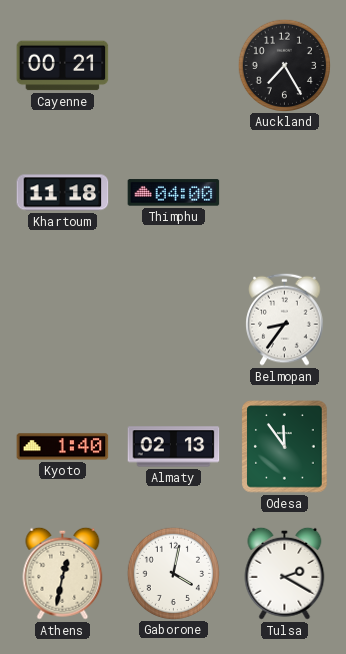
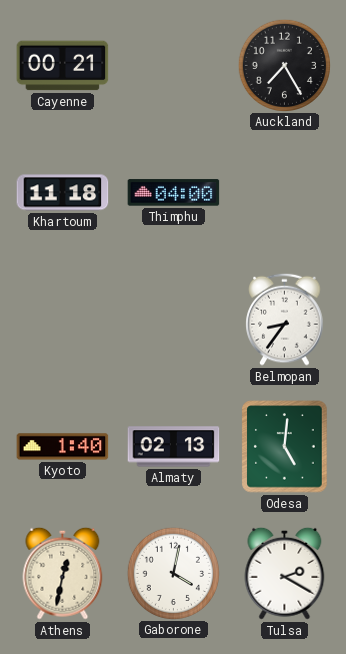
Odesa: 11:54 -> 5:01 (285, 447)
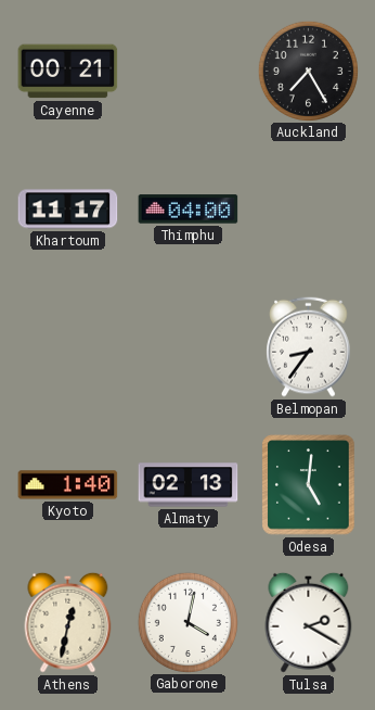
Khartoum: 11:18 -> 11:17 (68, 210)
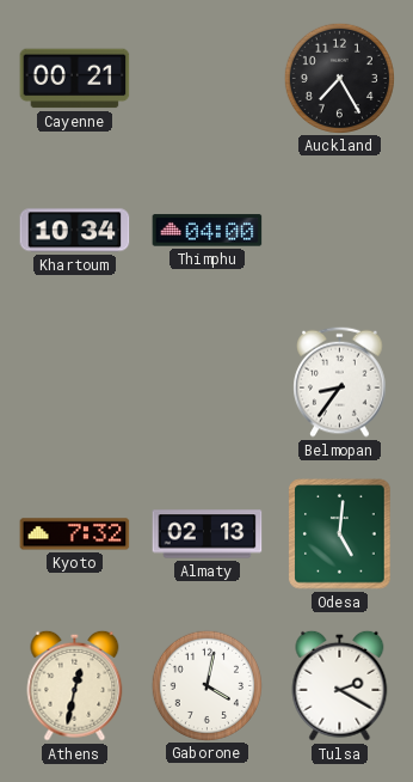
Khartoum: 11:17 -> 10:34 (75, 231)
Kyoto: 1:40 -> 7:32 (75, 534)
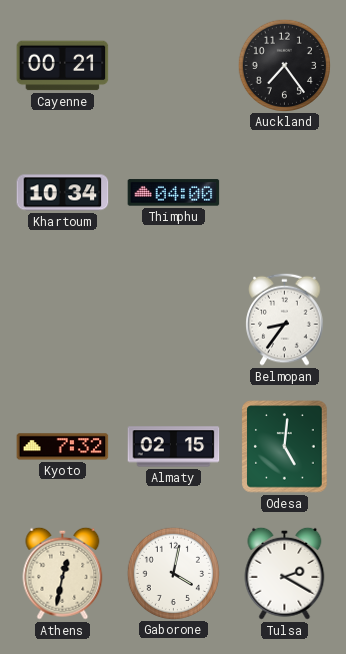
Auckland: 7:25 -> 7:24 (284, 65)
Almaty: 02:13 -> 02:15 (174, 447)
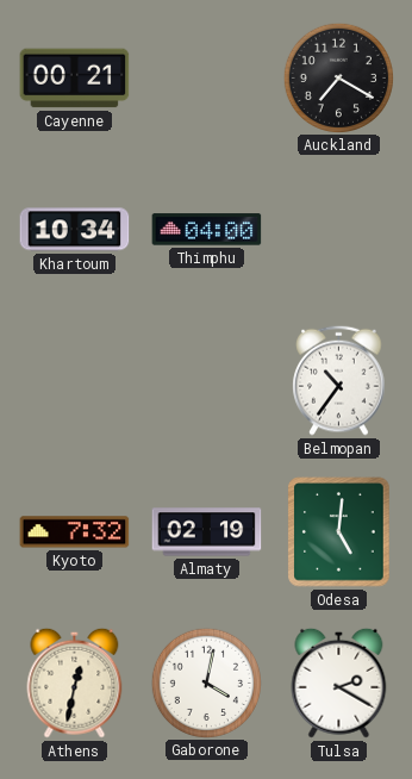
Auckland: 7:24 -> 7:20 (338, 77)
Belmopan: 8:36 -> 10:36 (339, 380)
Almaty: 02:15 -> 02:19 (207, 532)
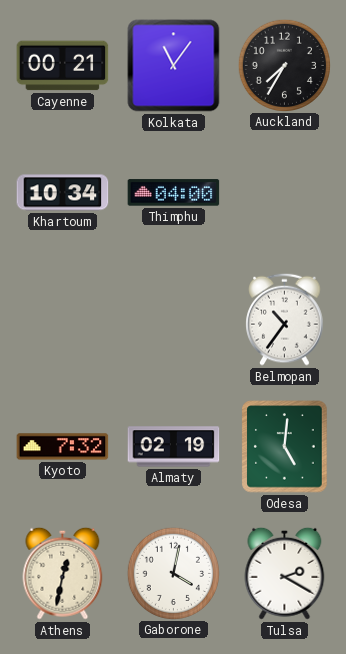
Kolkata: none -> 11:06 (174, 66)
Auckland: 7:20 -> 7:35 (284, 65)
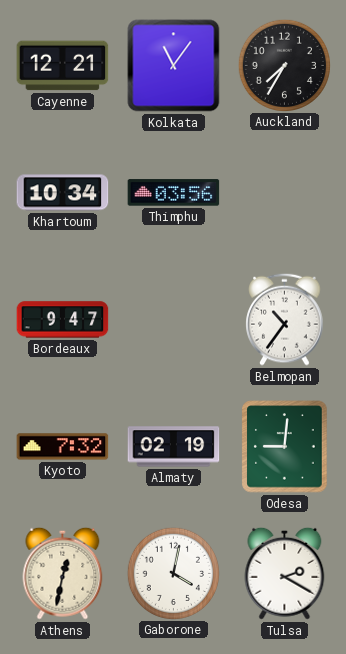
Cayenne: 00:21 -> 12:21 (63, 66)
Thimphu: 04:00 -> 03:56 (174, 193)
Bordeaux: none -> 9:47 (63, 320)
Odesa: 5:01 -> 9:01 (285, 447)
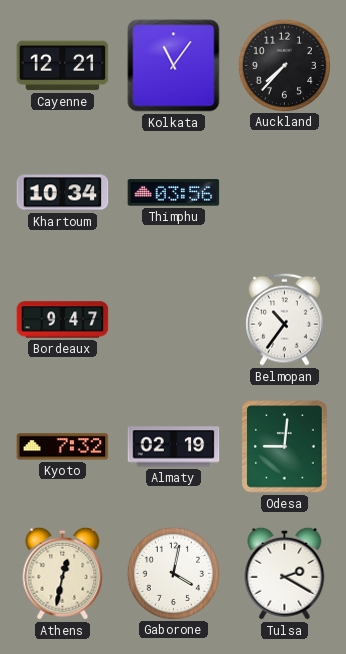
Auckland: 7:35 -> 7:37 (284, 65)
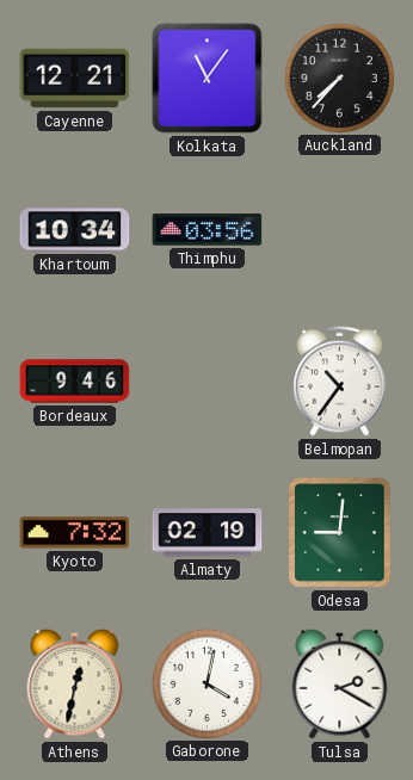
Bordeaux: 9:47 -> 9:46 (75, 382)
